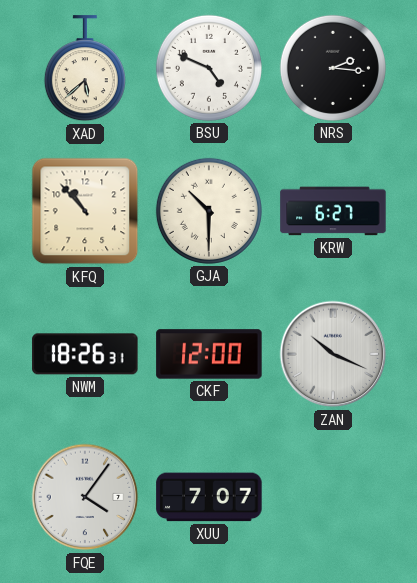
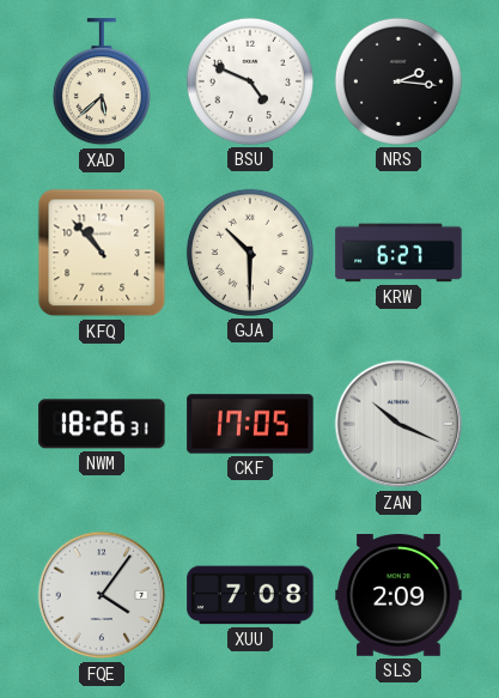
CKF: 12:00 -> 17:05 (250, 424)
XUU: 7:07 -> 7:08 (250, 595)
SLS: none -> 2:09 (398, 596)
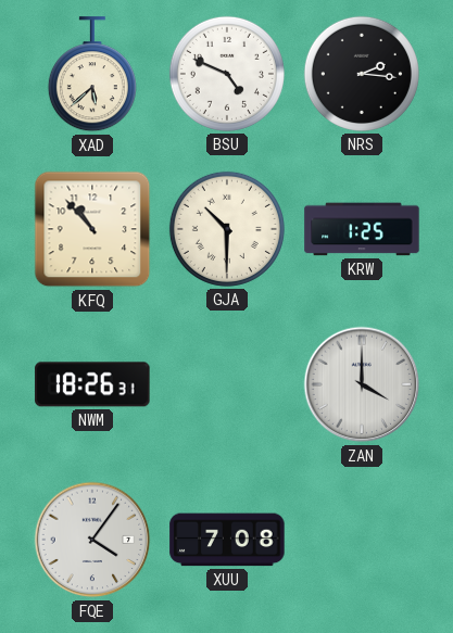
KRW: 6:27 -> 1:25 (362, 229)
CKF: 17:05 -> none (250, 424)
ZAN: 10:19 -> 4:00 (362, 384)
SLS: 2:09 -> none (398, 596)
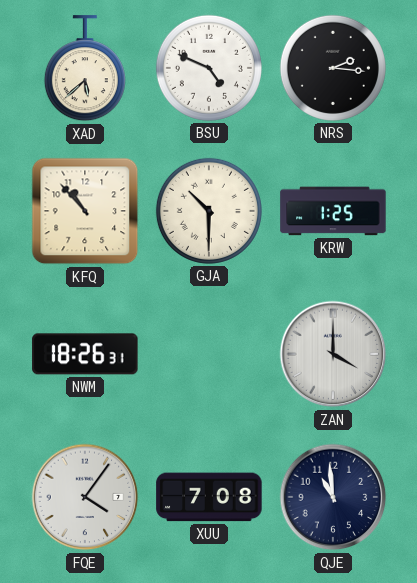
QJE: none -> 10:59 (333, 497)
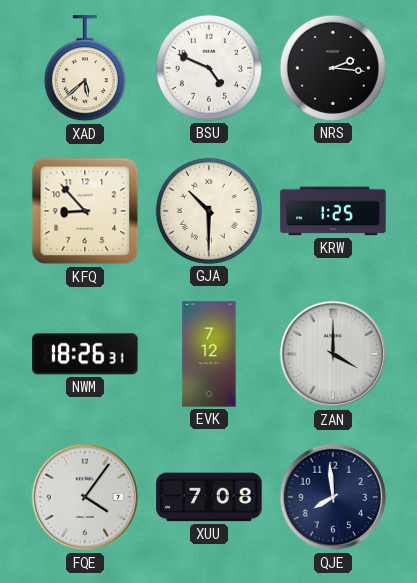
KFQ: 10:53 -> 8:53 (85, 211)
EVK: none -> 7:12 (209, 354)
QJE: 10:59 -> 7:59 (333, 497)
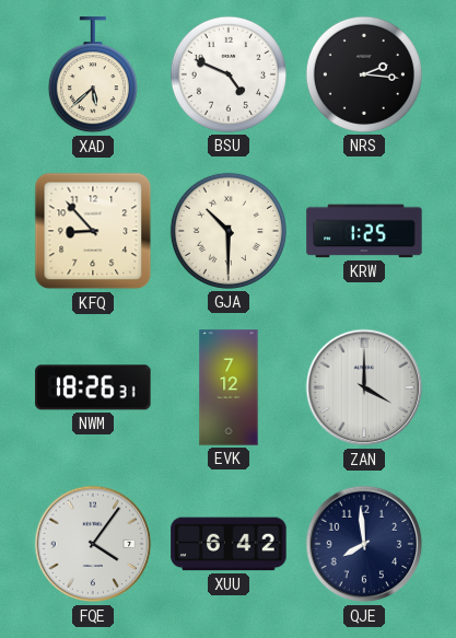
XUU: 7:08 -> 6:42 (229, 544)
